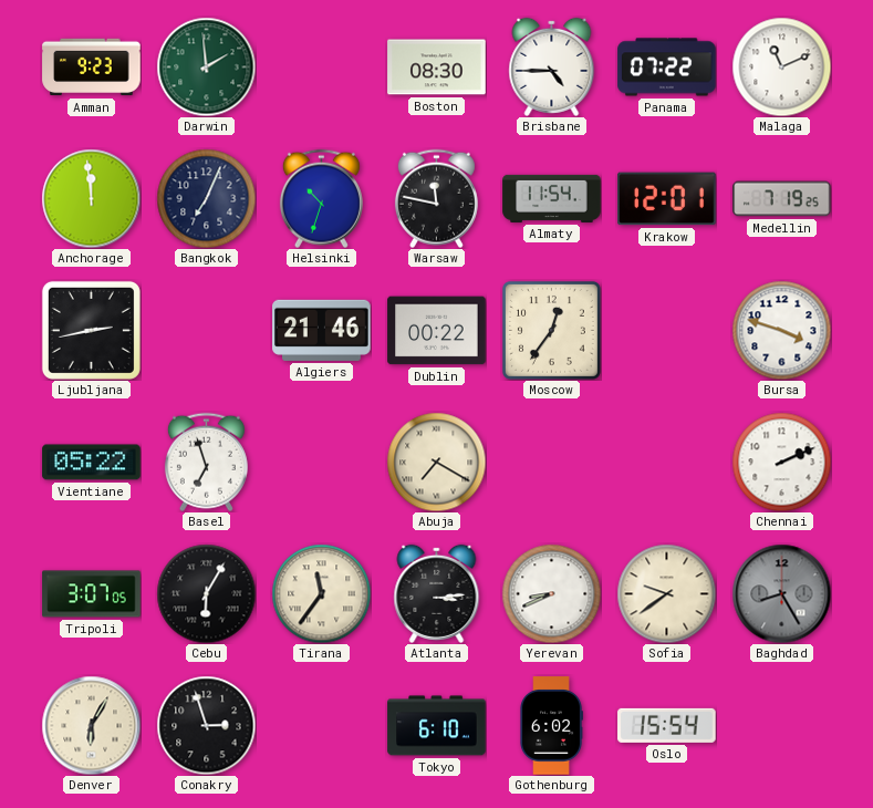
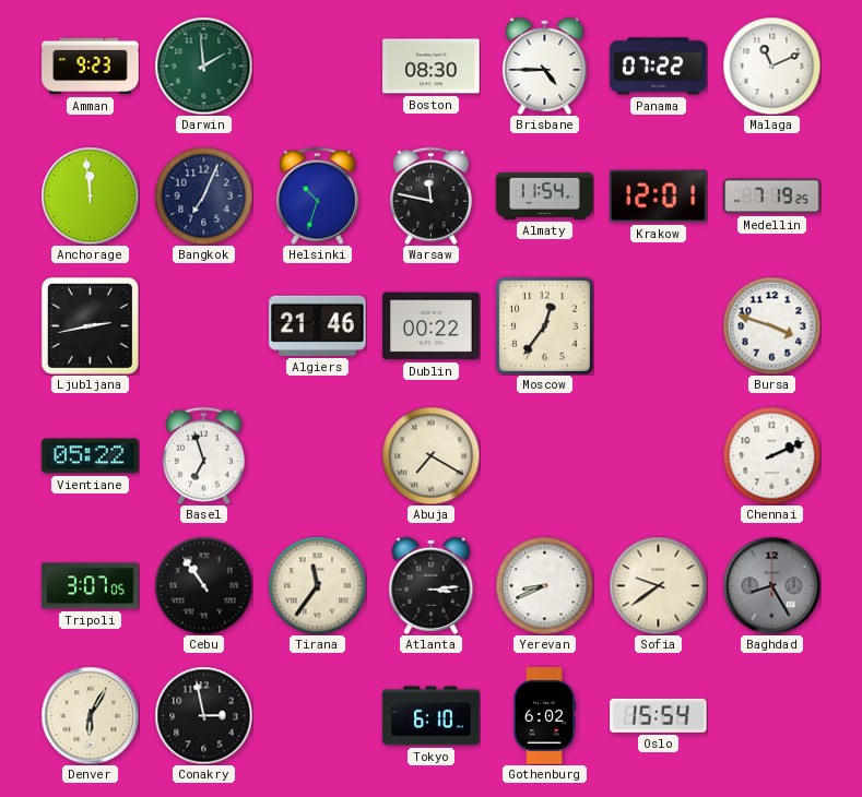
Cebu: 6:05 -> 10:54 (203, 585)
Conakry: 2:57 -> 2:58 (203, 715)
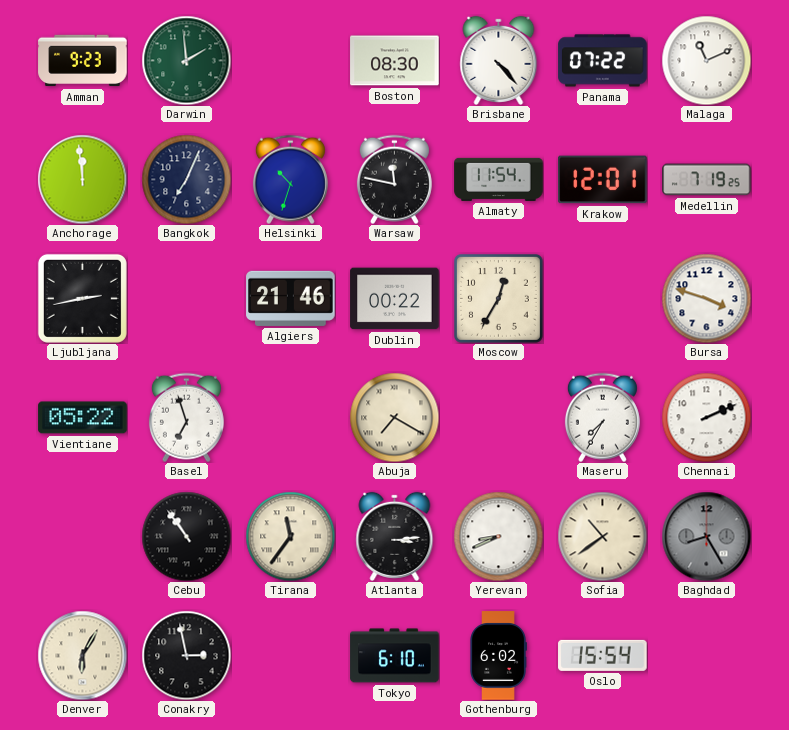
Brisbane: 4:45 -> 4:23 (499, 60)
Moscow: 12:36 -> 12:35 (498, 298)
Maseru: none -> 7:35 (602, 417)
Tripoli: 3:07 -> none (91, 586)
Sofia: 9:39 -> 10:39 (602, 536)
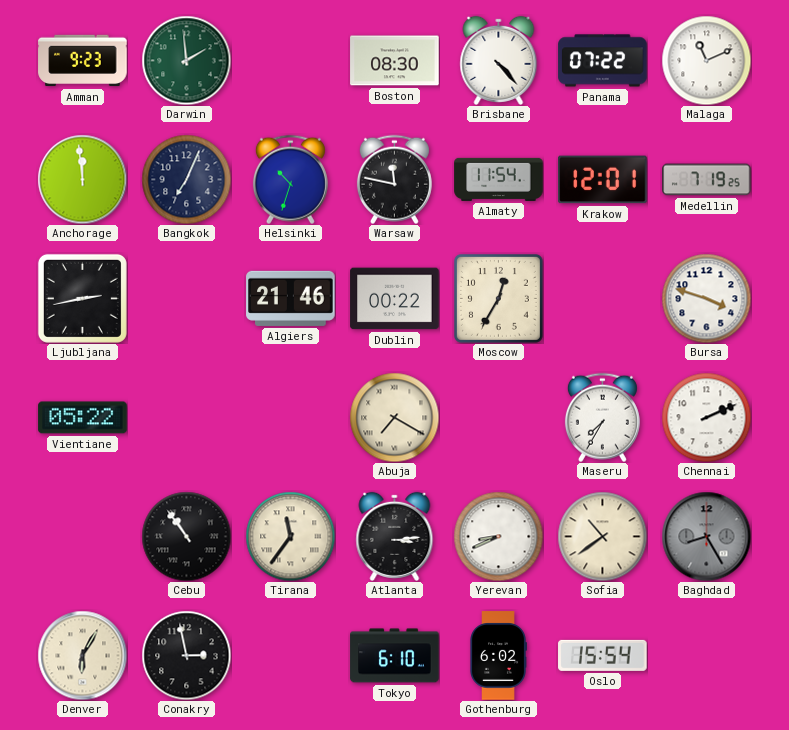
Basel: 6:57 -> none (186, 417)
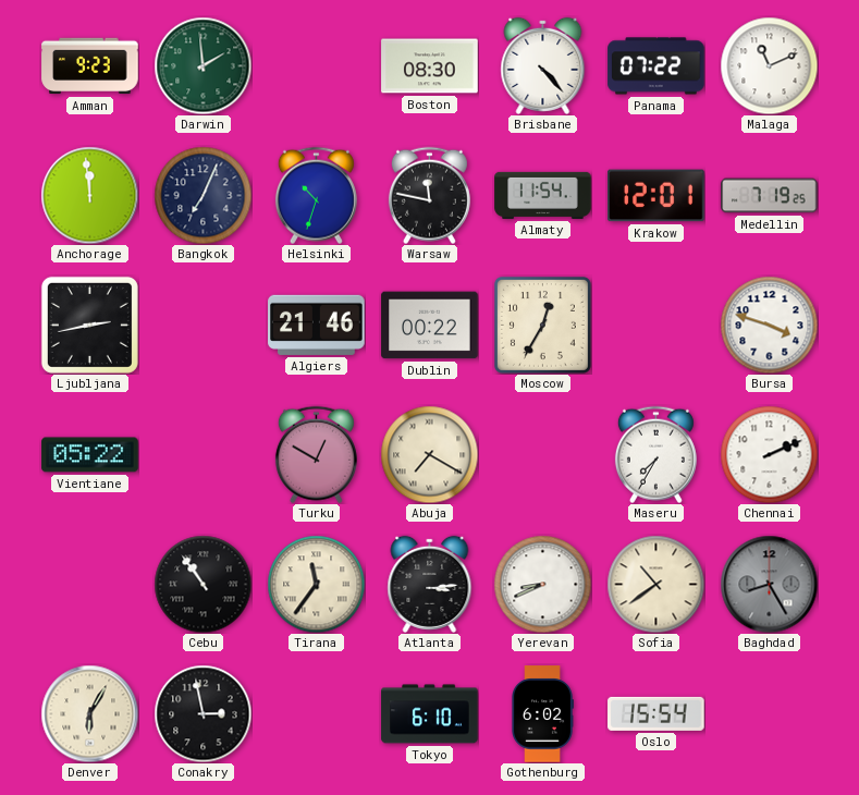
Turku: none -> 12:50 (316, 454)
